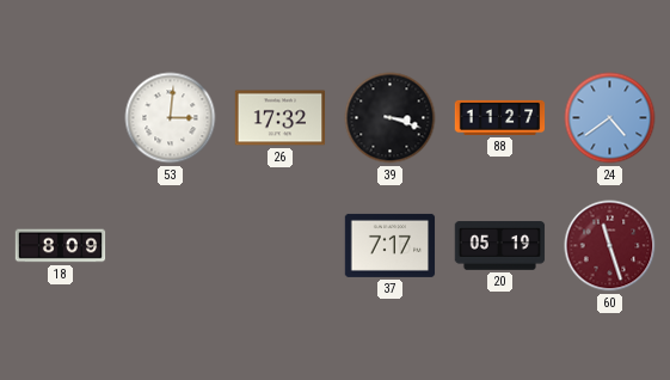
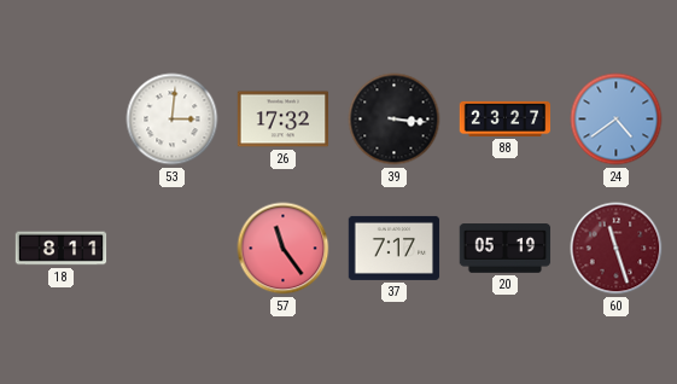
39: 3:18 -> 3:16 (395, 120)
88: 11:27 -> 23:27 (506, 118)
18: 8:09 -> 8:11 (62, 249)
57: none -> 11:24 (284, 249)
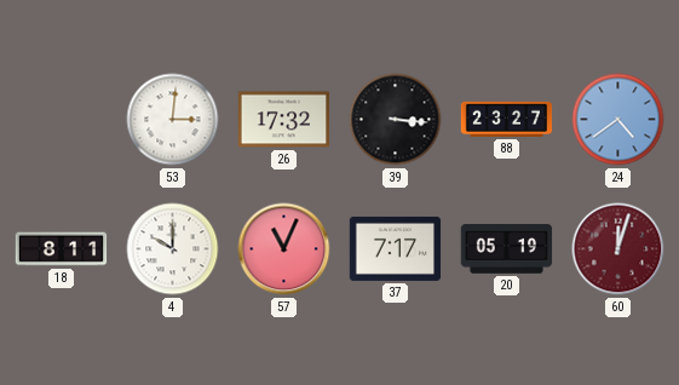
4: none -> 10:00 (173, 249)
57: 11:24 -> 11:04 (284, 249)
60: 11:27 -> 12:03 (618, 249)
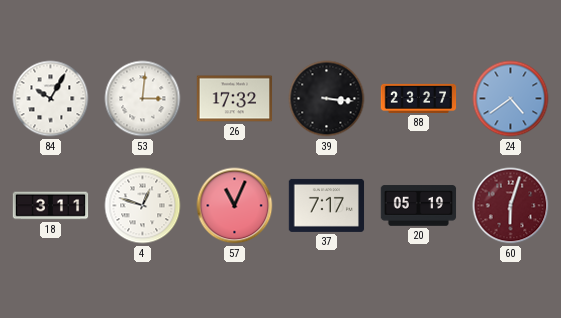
84: none -> 10:05 (51, 99)
18: 8:11 -> 3:11 (51, 206)
4: 10:00 -> 12:48 (143, 206)
60: 12:03 -> 6:03 (511, 206)
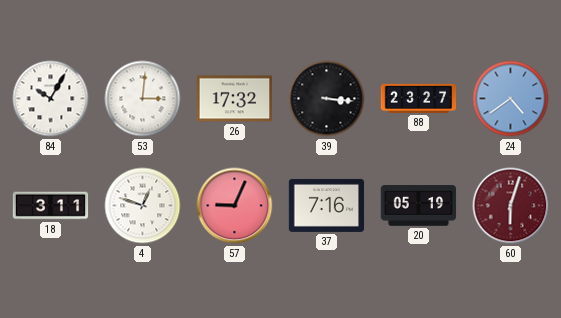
57: 11:04 -> 9:04 (235, 206)
37: 7:17 -> 7:16 (327, 205)
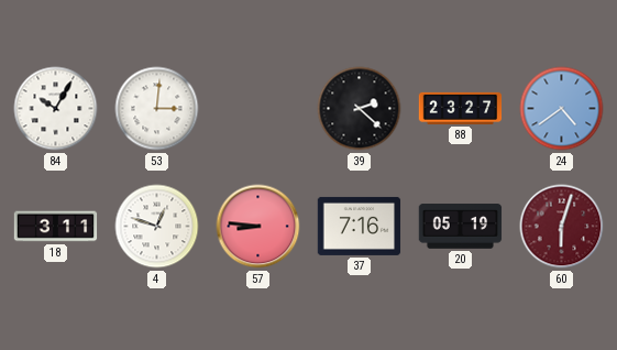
26: 17:32 -> none (235, 99)
39: 3:16 -> 2:22 (360, 109)
57: 9:04 -> 8:46 (258, 227)
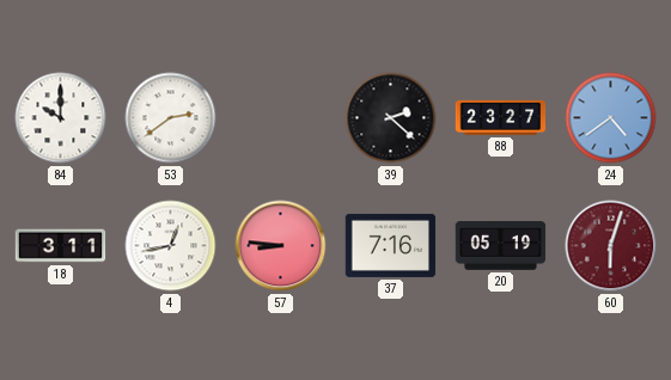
84: 10:05 -> 10:00 (61, 118)
53: 3:01 -> 2:39 (171, 118)
4: 12:48 -> 12:43 (171, 246)
